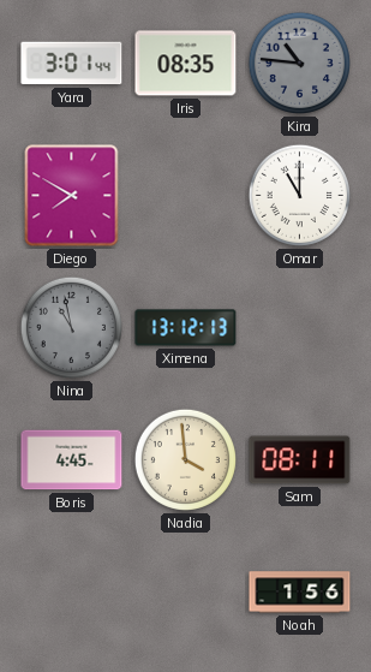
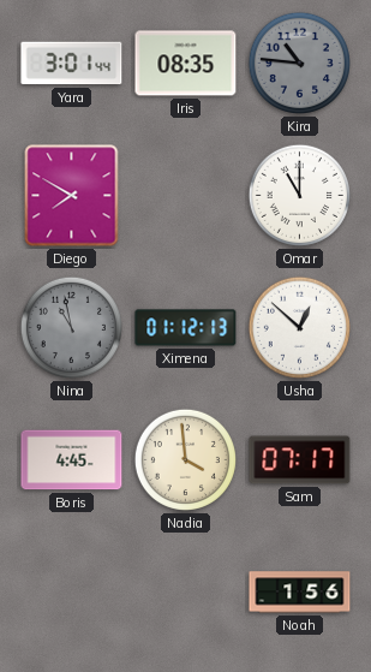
Ximena: 13:12 -> 01:12 (186, 328)
Usha: none -> 12:52 (299, 327)
Sam: 08:11 -> 07:17 (300, 460)
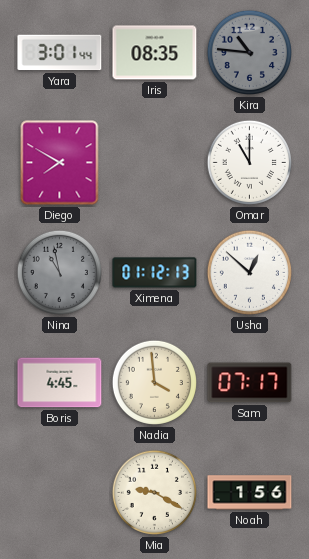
Mia: none -> 9:20 (154, 492)
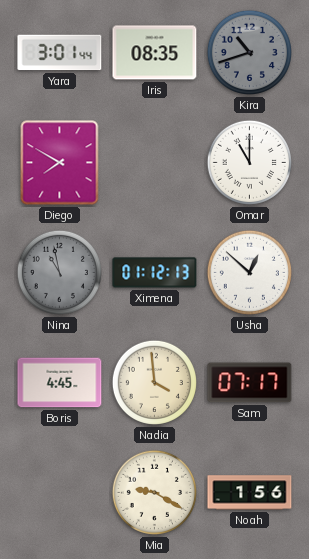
Kira: 10:46 -> 10:42 (249, 52)
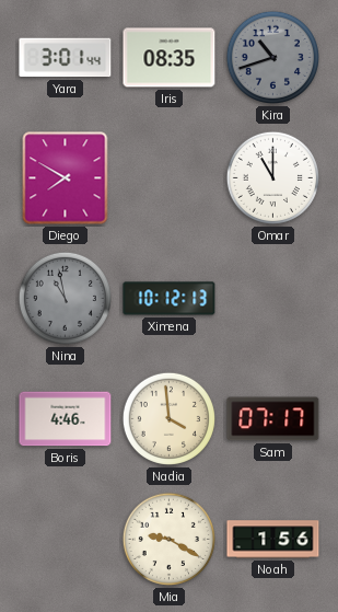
Ximena: 01:12 -> 10:12 (170, 299)
Usha: 12:52 -> none (249, 272)
Boris: 4:45 -> 4:46 (66, 419)
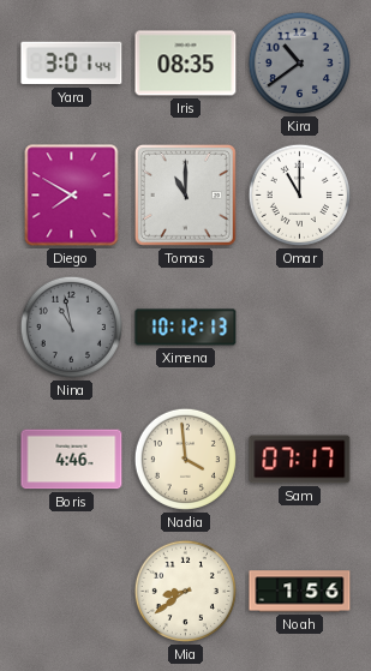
Kira: 10:42 -> 10:39 (299, 62)
Tomas: none -> 11:00 (185, 194)
Mia: 9:20 -> 8:39 (185, 591)
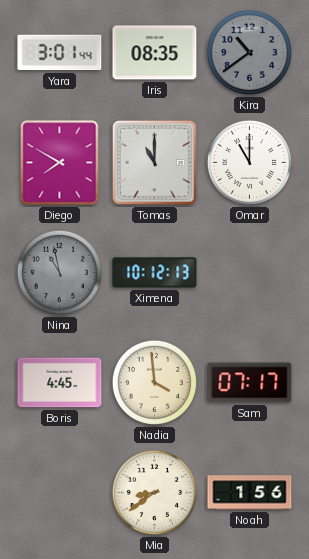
Boris: 4:46 -> 4:45 (60, 383)
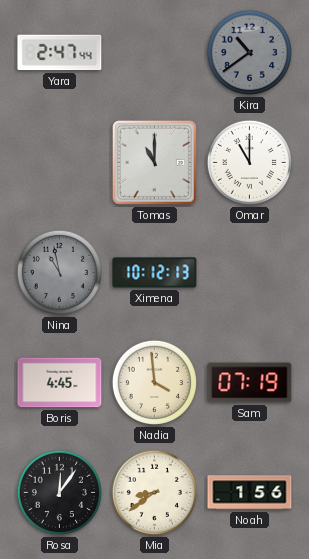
Yara: 3:01 -> 2:47 (60, 53)
Iris: 08:35 -> none (155, 53)
Diego: 7:50 -> none (60, 163)
Sam: 07:17 -> 07:19 (250, 383)
Rosa: none -> 12:06 (59, 492)
